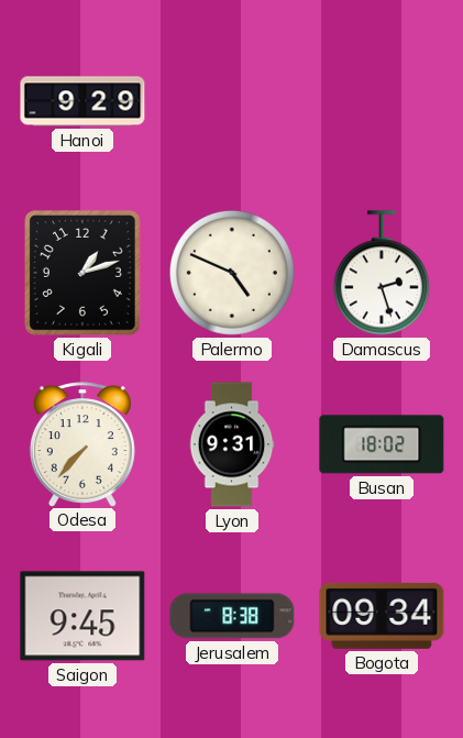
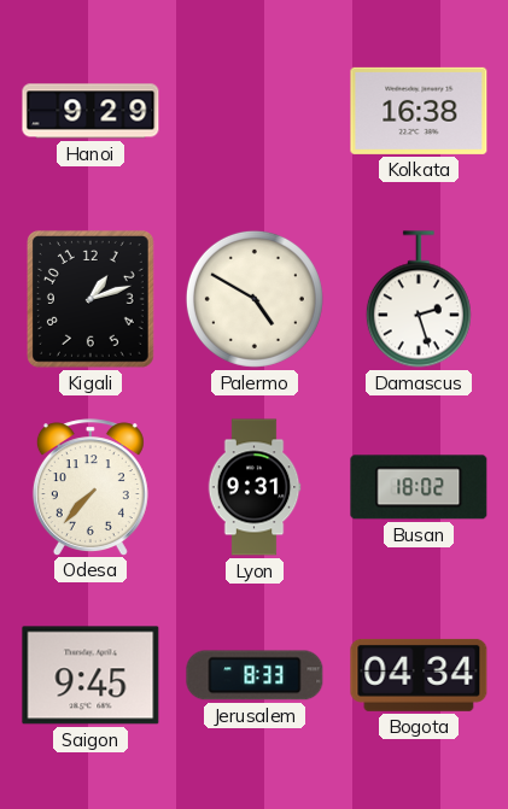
Kolkata: none -> 16:38 (419, 111)
Palermo: 4:49 -> 4:50 (255, 299)
Jerusalem: 8:38 -> 8:33 (255, 675)
Bogota: 09:34 -> 04:34 (419, 675)
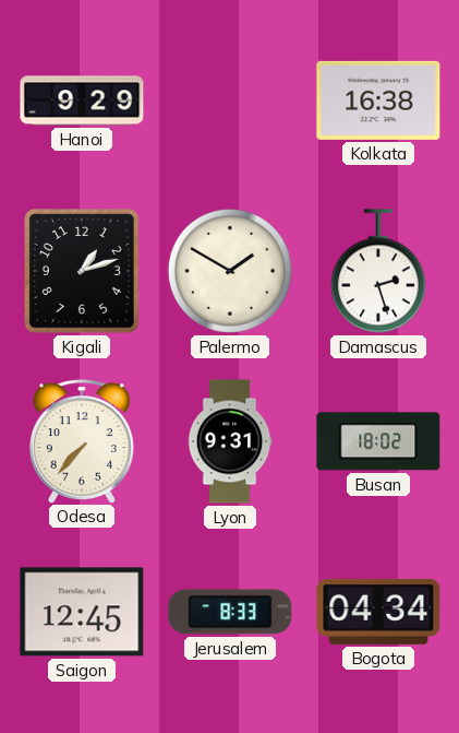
Palermo: 4:50 -> 1:50 (230, 271)
Saigon: 9:45 -> 12:45 (82, 612)
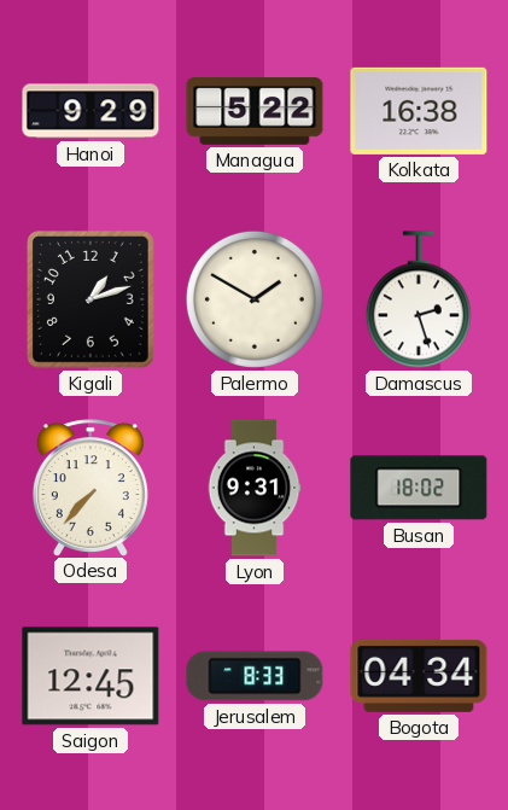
Managua: none -> 5:22 (255, 111)
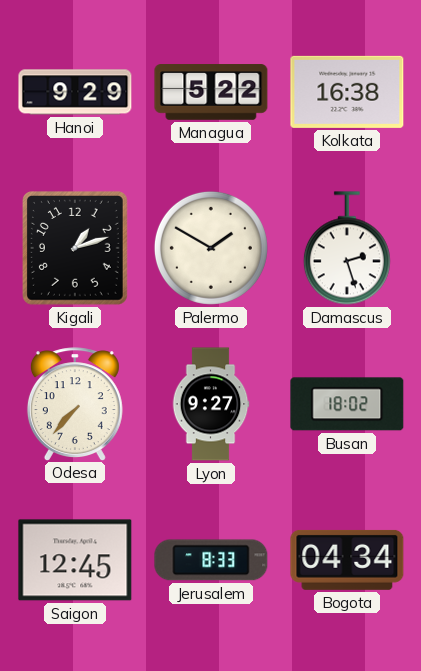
Lyon: 9:31 -> 9:27 (211, 404)
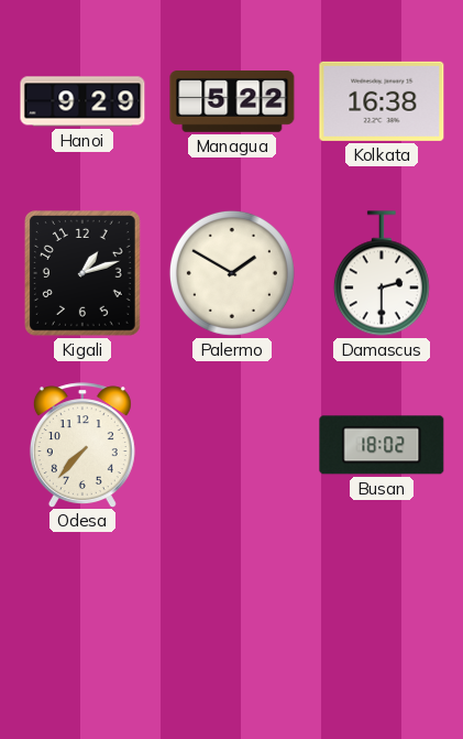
Damascus: 2:27 -> 2:30 (382, 273)
Lyon: 9:27 -> none (211, 404)
Saigon: 12:45 -> none (75, 560)
Jerusalem: 8:33 -> none (211, 560)
Bogota: 04:34 -> none (347, 560)
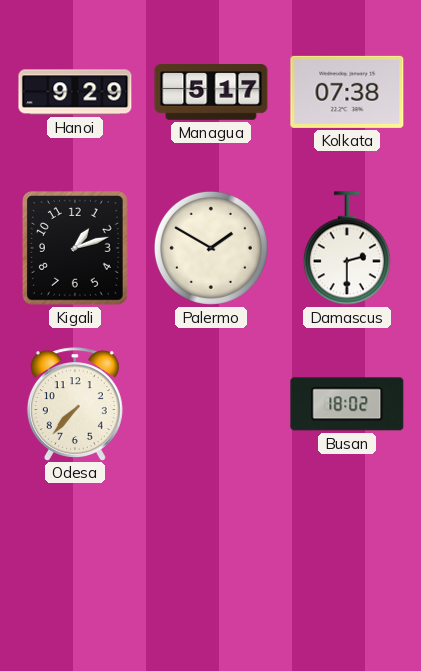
Managua: 5:22 -> 5:17 (211, 92)
Kolkata: 16:38 -> 07:38 (347, 92)
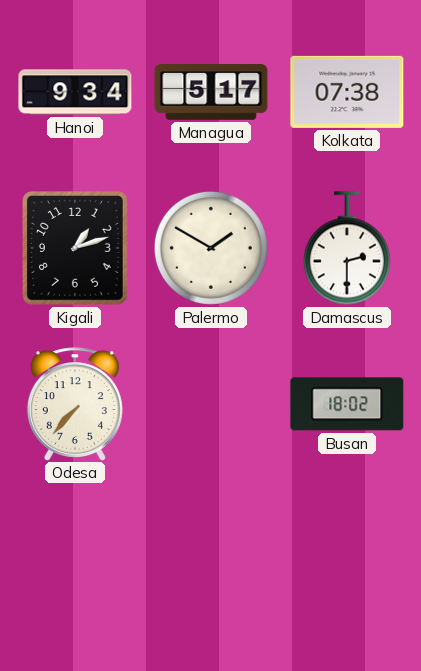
Hanoi: 9:29 -> 9:34 (75, 92)
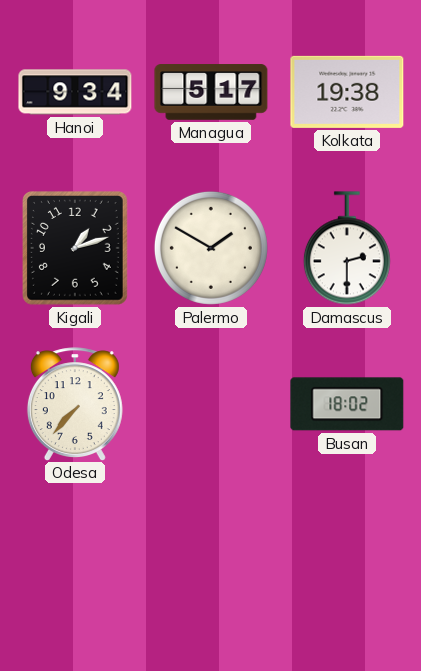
Kolkata: 07:38 -> 19:38 (347, 92)
